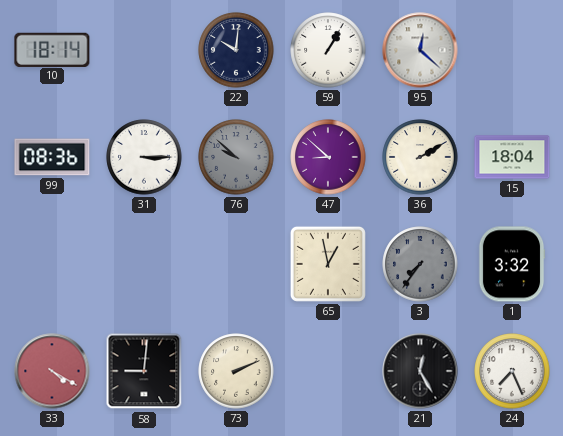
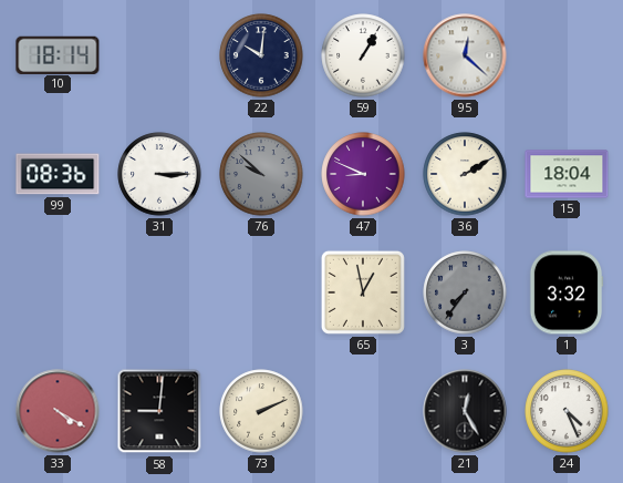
47: 8:52 -> 8:49 (363, 174)
24: 7:26 -> 4:26 (567, 411)
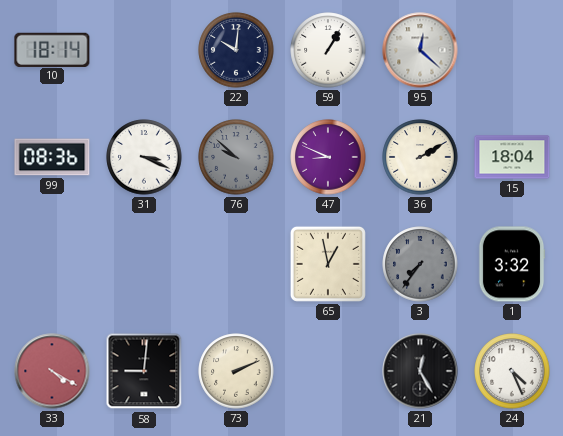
31: 3:15 -> 3:19 (144, 157)
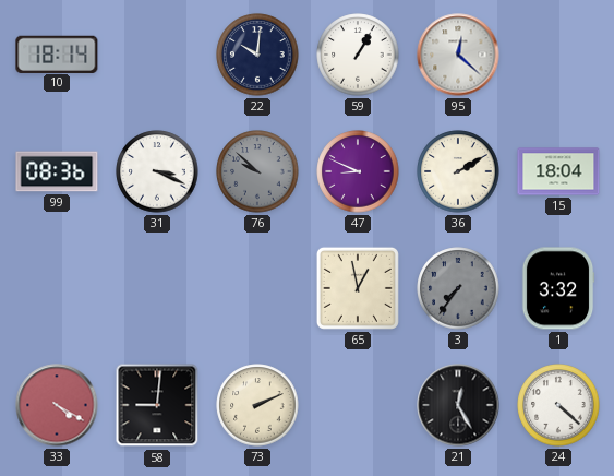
24: 4:26 -> 4:22 (558, 405)
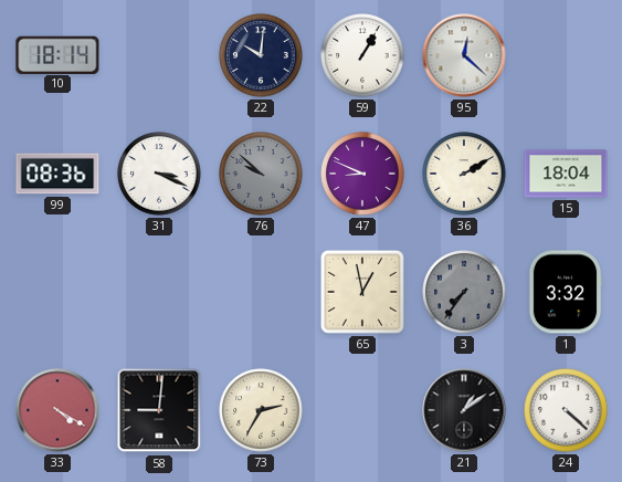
73: 2:11 -> 2:35 (261, 410)
21: 12:25 -> 1:09 (464, 410)
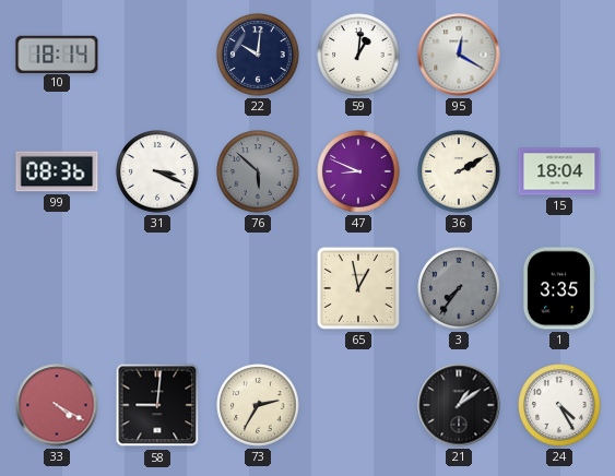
59: 1:05 -> 1:01 (358, 55)
95: 12:22 -> 12:20 (459, 55)
76: 9:52 -> 5:52 (258, 171)
1: 3:32 -> 3:35 (559, 288)
24: 4:22 -> 4:25 (559, 405)
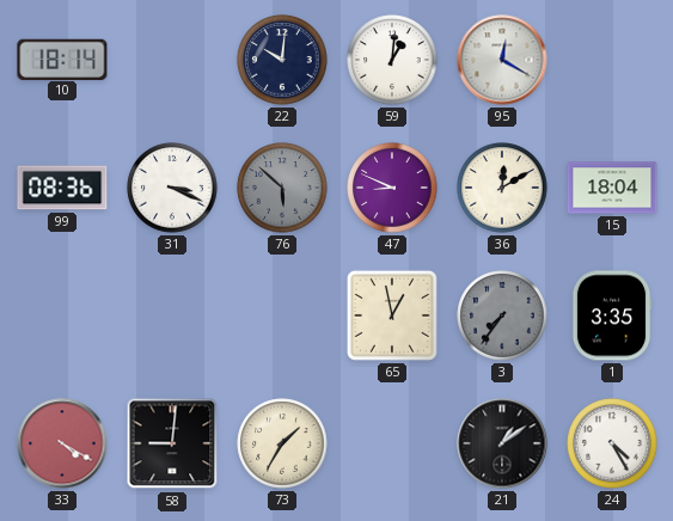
36: 2:10 -> 12:10 (502, 188)
73: 2:35 -> 1:35 (282, 443)
